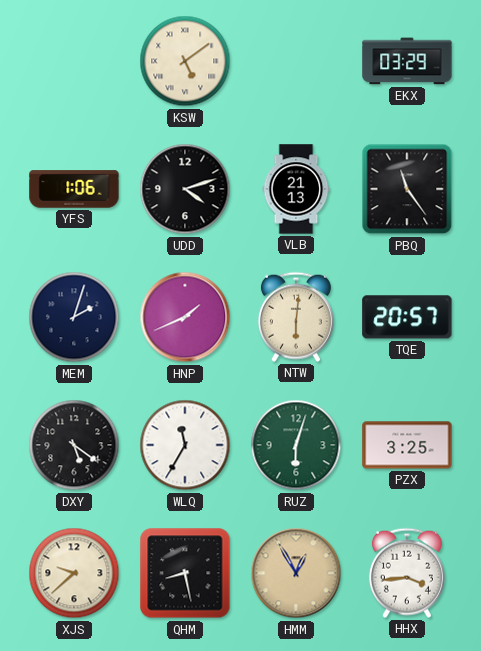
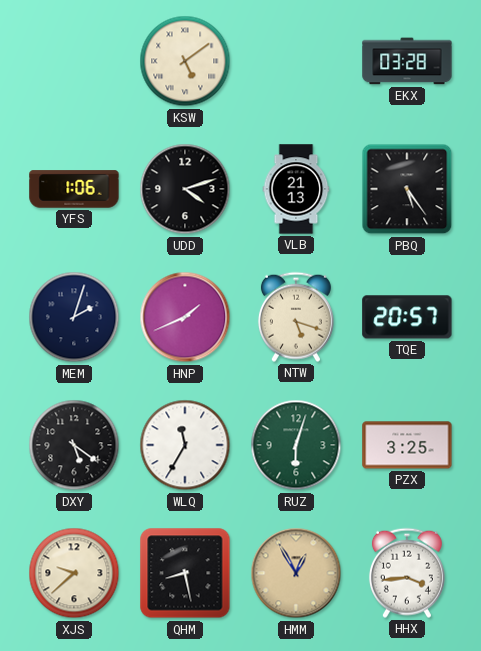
EKX: 03:29 -> 03:28 (407, 61)
PBQ: 11:24 -> 5:24 (407, 189)
NTW: 6:01 -> 5:18 (296, 317)
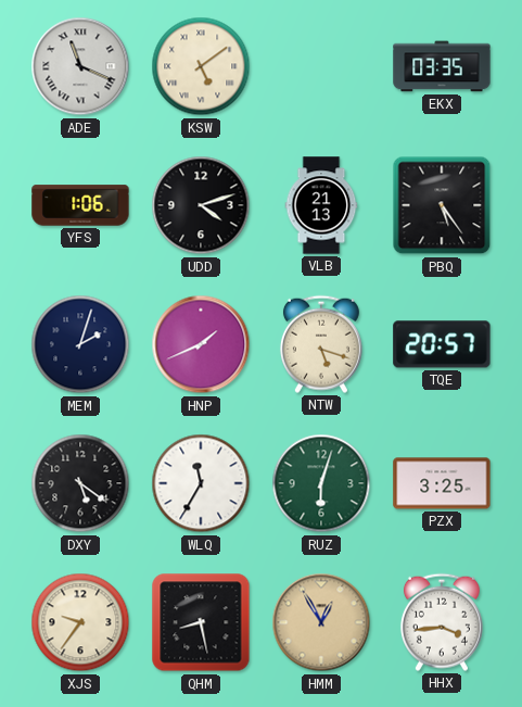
ADE: none -> 11:19 (80, 66)
EKX: 03:28 -> 03:35 (442, 66)
XJS: 9:38 -> 9:36 (80, 622)
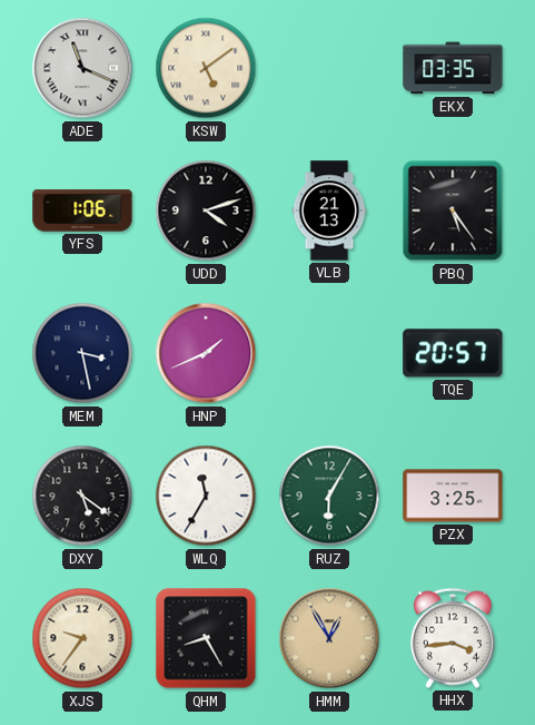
MEM: 2:03 -> 3:28 (82, 353)
NTW: 5:18 -> none (321, 344)
RUZ: 6:03 -> 6:05 (329, 496)
QHM: 8:28 -> 8:25 (206, 638)
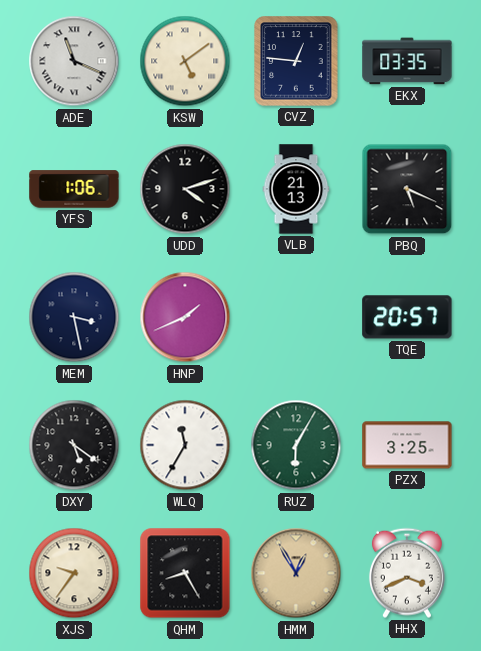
CVZ: none -> 12:46 (296, 61)
PBQ: 5:24 -> 5:19 (407, 189)
HHX: 3:44 -> 3:41 (407, 573)
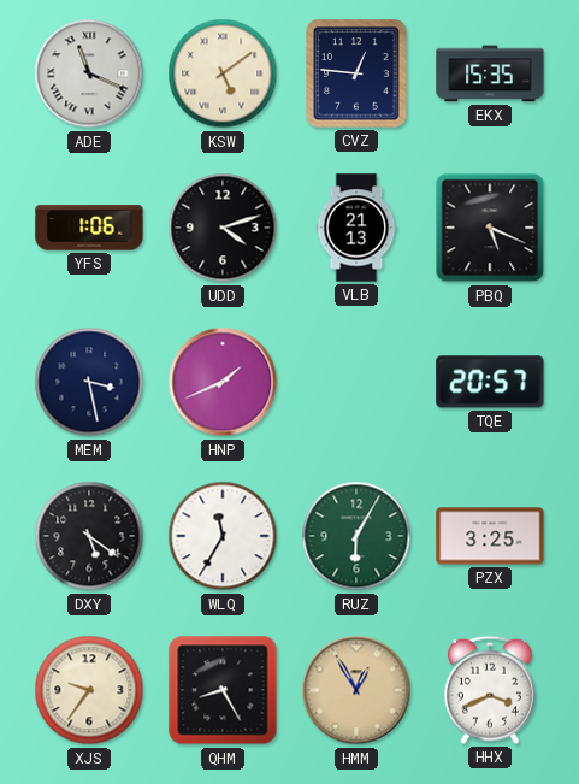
EKX: 03:35 -> 15:35 (490, 73)
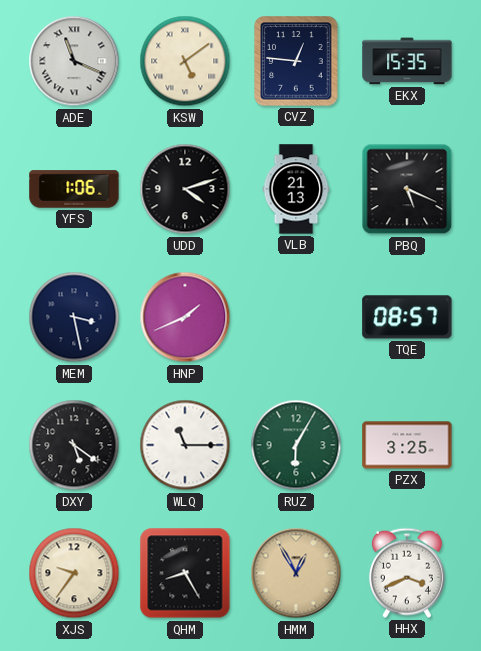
TQE: 20:57 -> 08:57 (407, 317)
WLQ: 11:35 -> 11:15 (185, 445)
